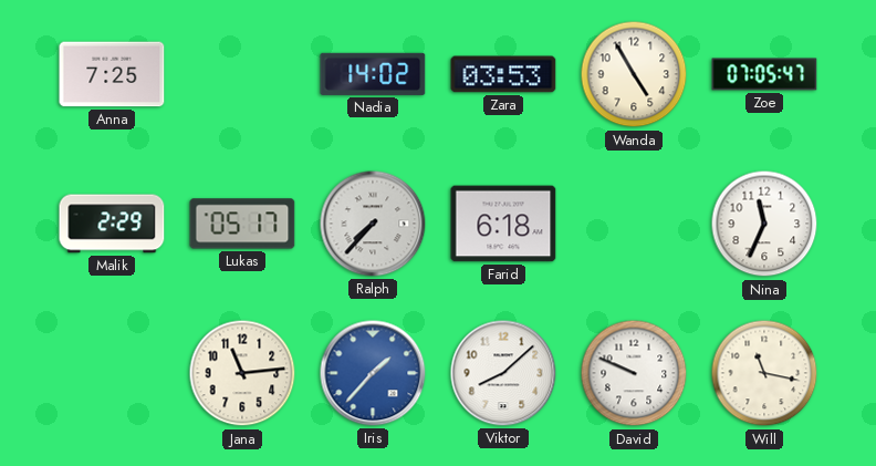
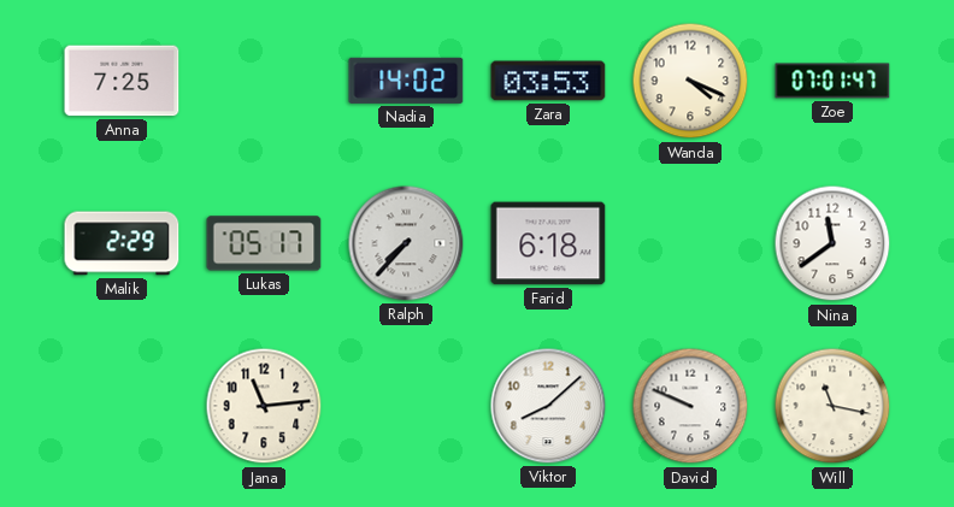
Wanda: 4:55 -> 4:19 (690, 81)
Zoe: 07:05 -> 07:01 (832, 81)
Nina: 11:34 -> 11:39 (832, 243)
Iris: 1:37 -> none (373, 373)
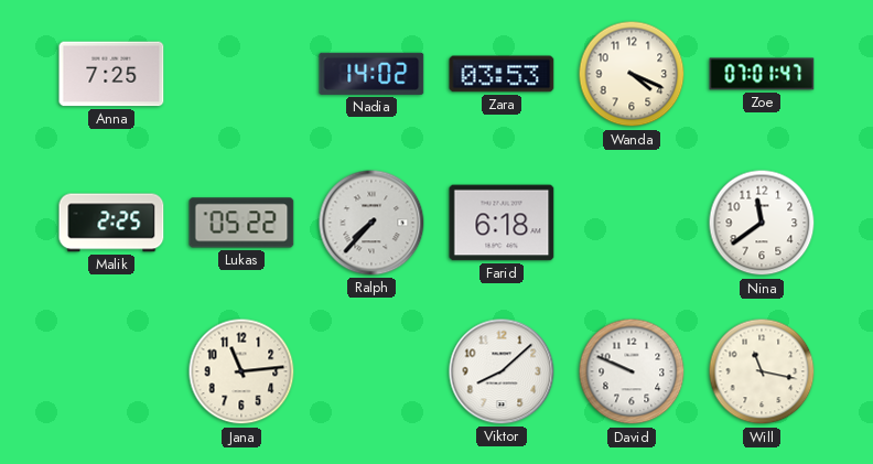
Malik: 2:29 -> 2:25 (111, 223)
Lukas: 05:17 -> 05:22 (241, 223)
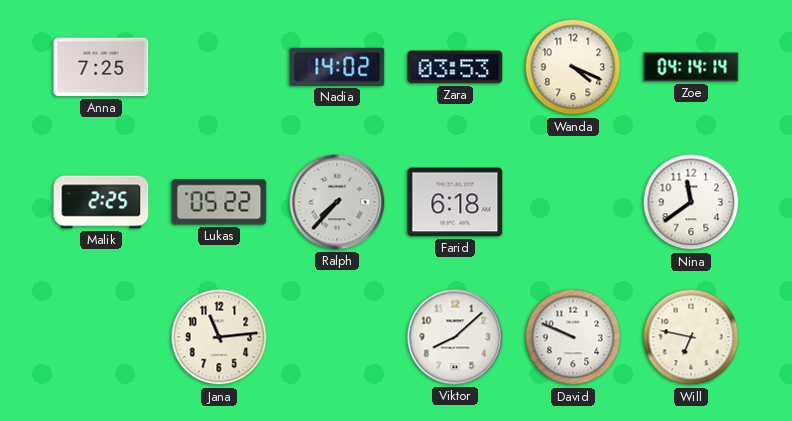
Zoe: 07:01 -> 04:14 (691, 67)
Will: 11:17 -> 6:47 (691, 337)
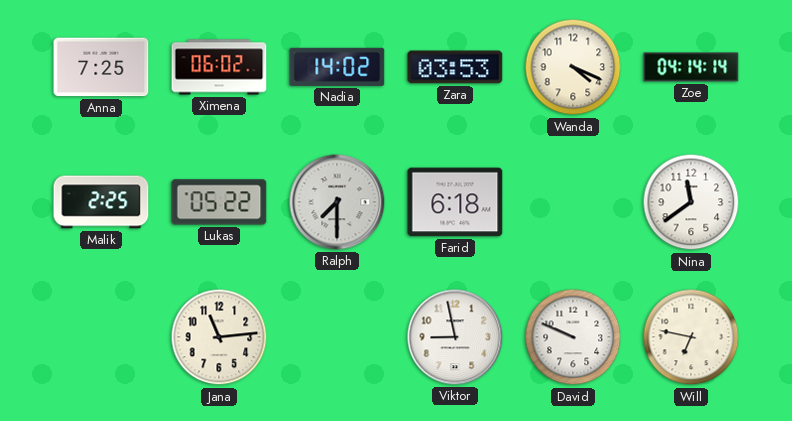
Ximena: none -> 06:02 (219, 67)
Ralph: 7:37 -> 7:30 (337, 202)
Viktor: 8:08 -> 8:58 (455, 337)
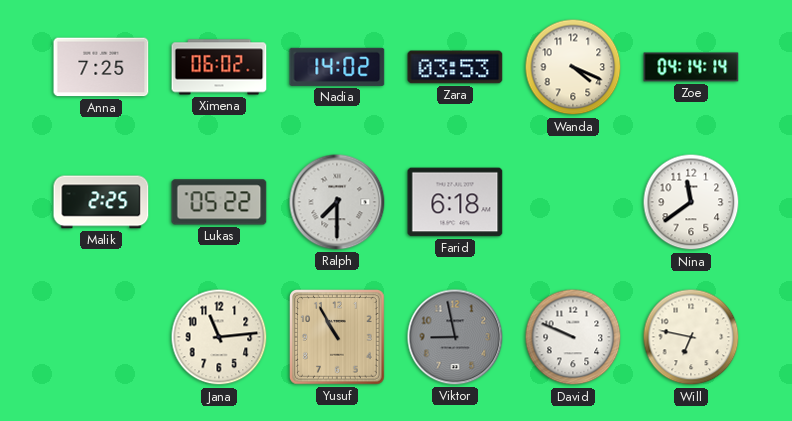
Yusuf: none -> 10:55 (338, 338)
Viktor dial: white -> grey (455, 337)
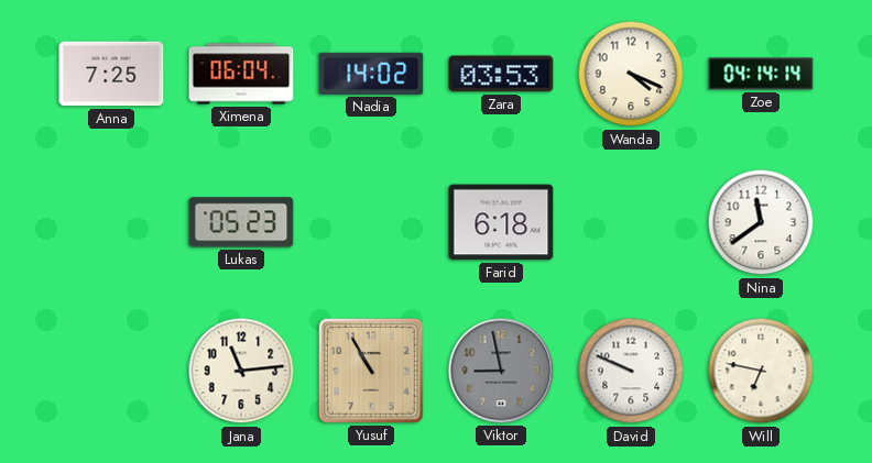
Ximena: 06:02 -> 06:04 (241, 74)
Malik: 2:25 -> none (101, 202)
Lukas: 05:22 -> 05:23 (241, 222)
Ralph: 7:30 -> none (337, 202)
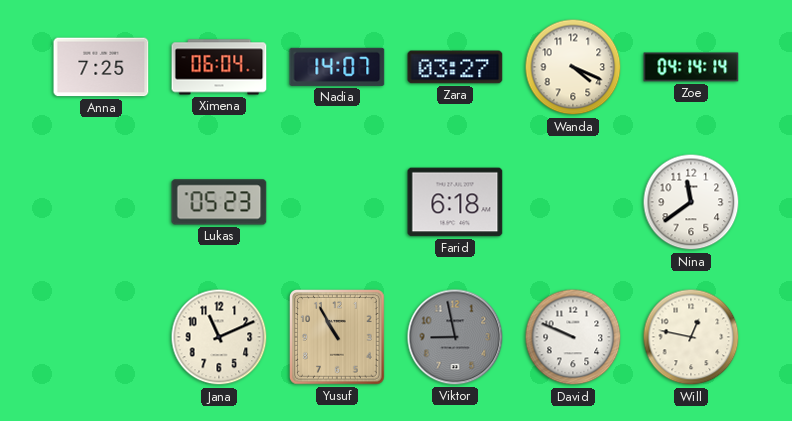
Nadia: 14:02 -> 14:07 (337, 67)
Zara: 03:53 -> 03:27 (455, 67)
Jana: 11:14 -> 11:11 (219, 337)
Will: 6:47 -> 12:47 (691, 337)
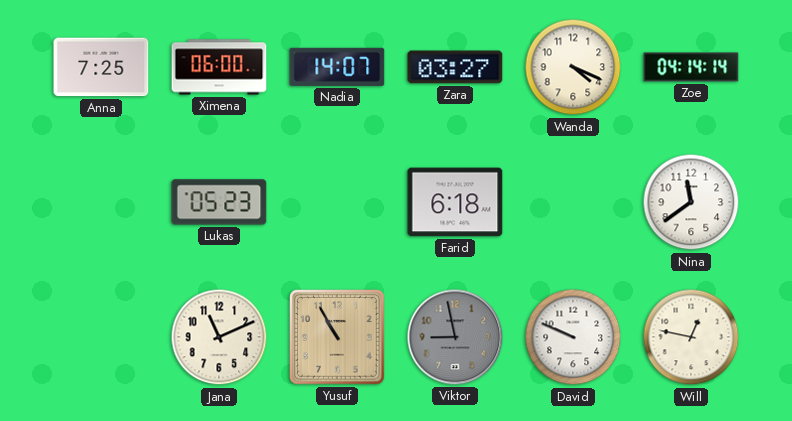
Ximena: 06:04 -> 06:00 (219, 67)
